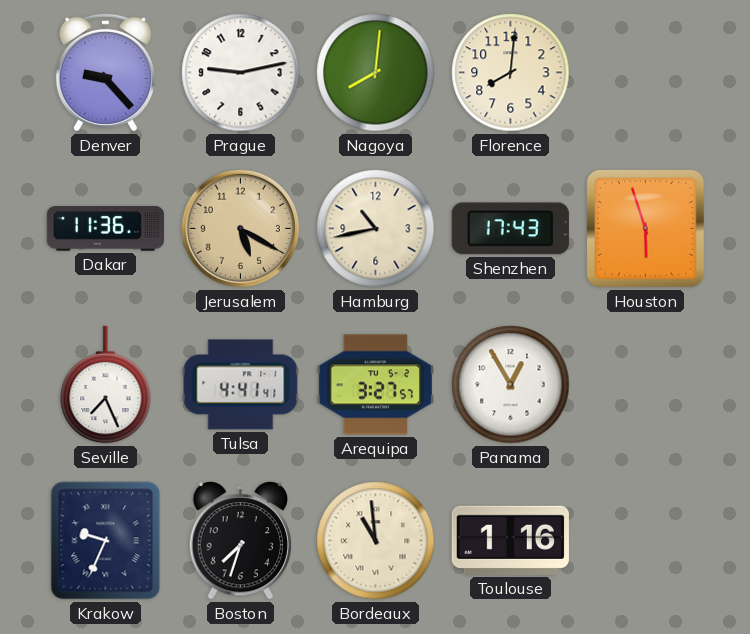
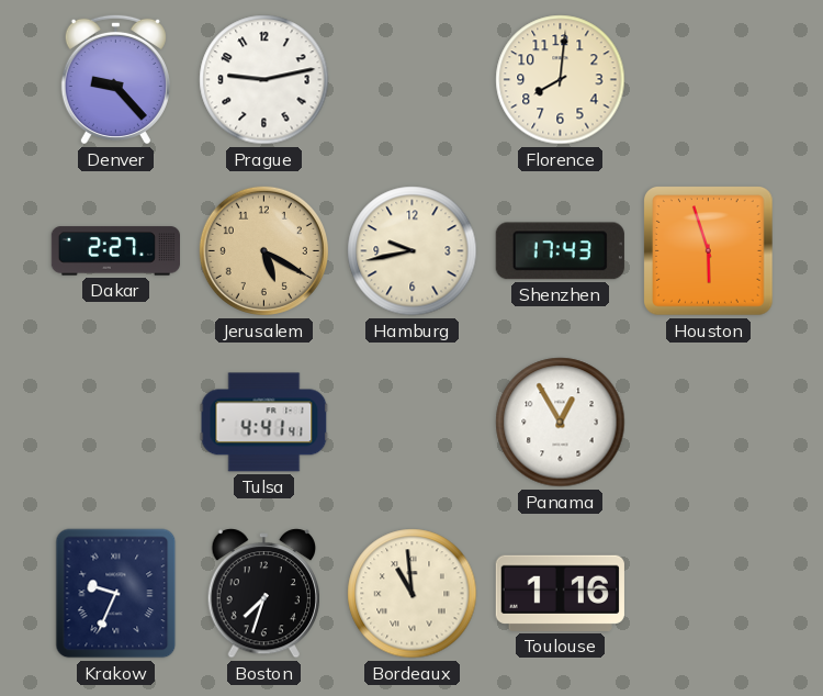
Nagoya: 8:01 -> none (376, 73)
Dakar: 11:36 -> 2:27 (115, 251)
Hamburg: 10:43 -> 9:43 (413, 251)
Seville: 7:26 -> none (106, 385)
Arequipa: 3:27 -> none (375, 385)
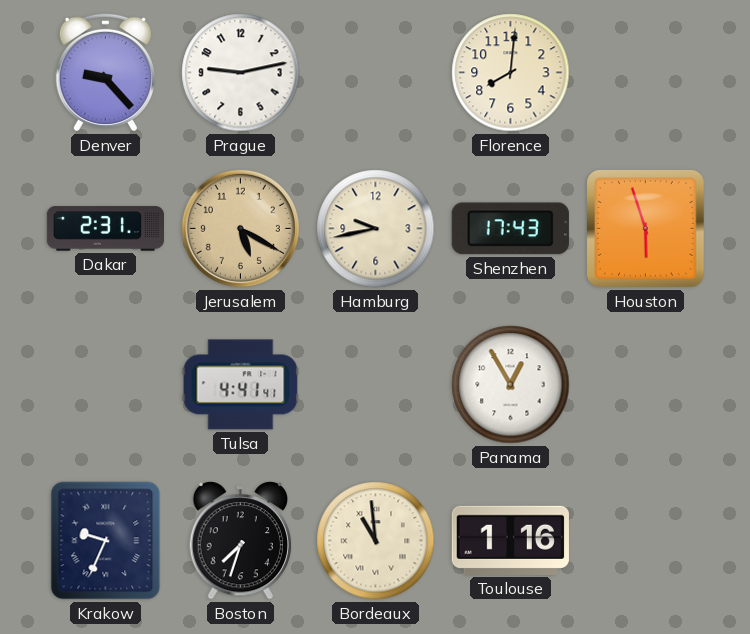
Dakar: 2:27 -> 2:31 (105, 229)
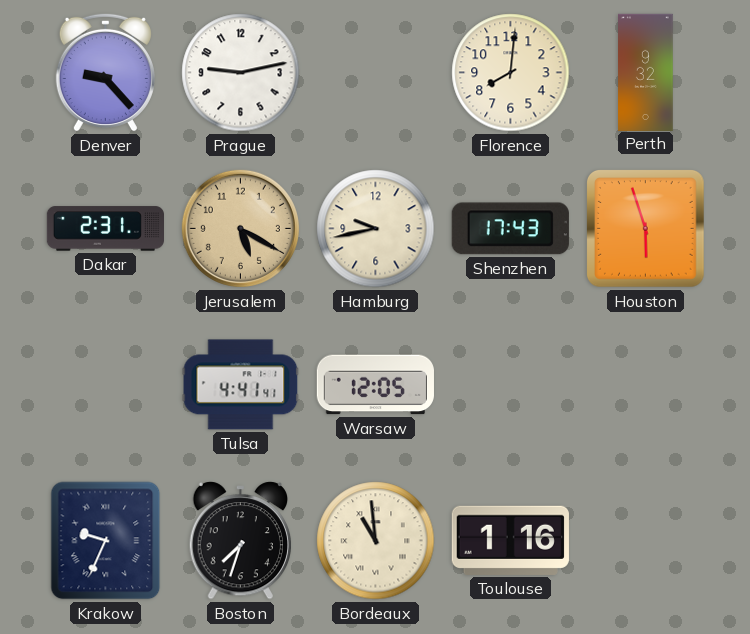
Perth: none -> 9:32 (646, 72)
Warsaw: none -> 12:05 (375, 385)
Panama: 12:55 -> none (511, 385)
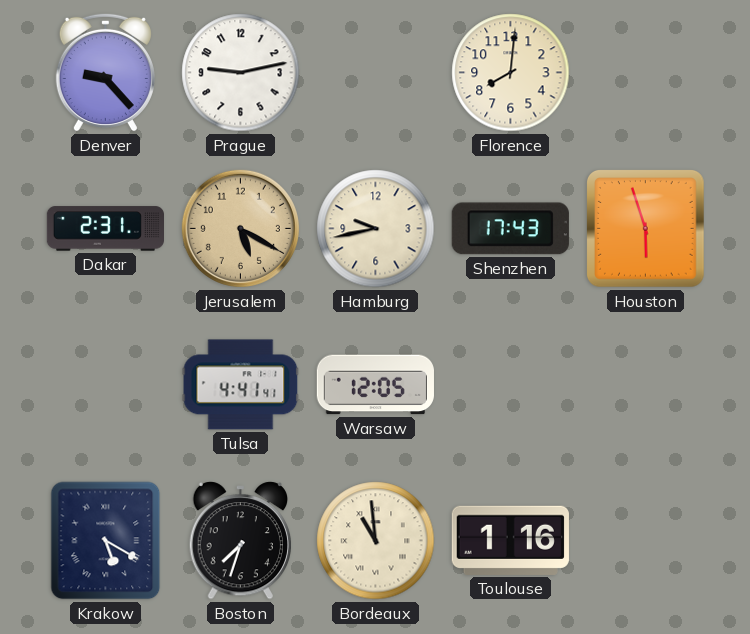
Perth: 9:32 -> none (646, 72)
Krakow: 9:34 -> 5:20 (106, 541)
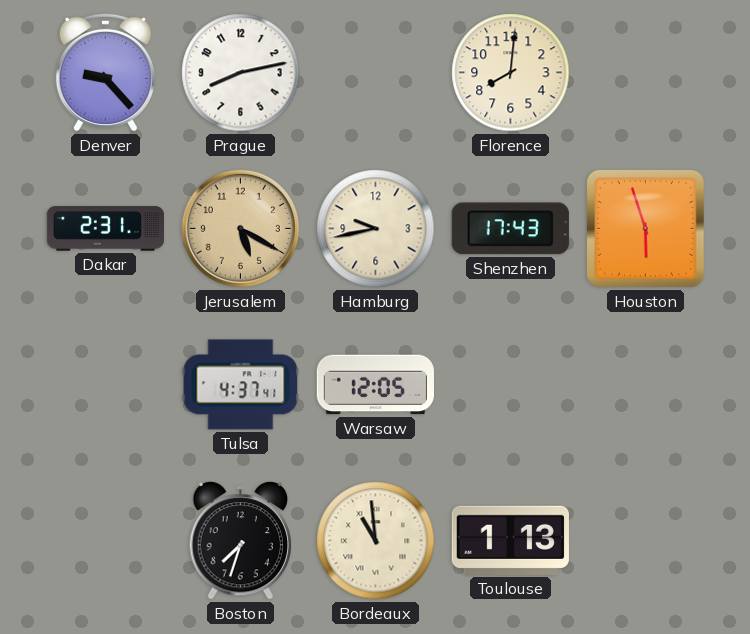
Prague: 9:13 -> 8:13 (241, 73)
Tulsa: 4:41 -> 4:37 (241, 385)
Krakow: 5:20 -> none (106, 541)
Toulouse: 1:16 -> 1:13 (510, 540)
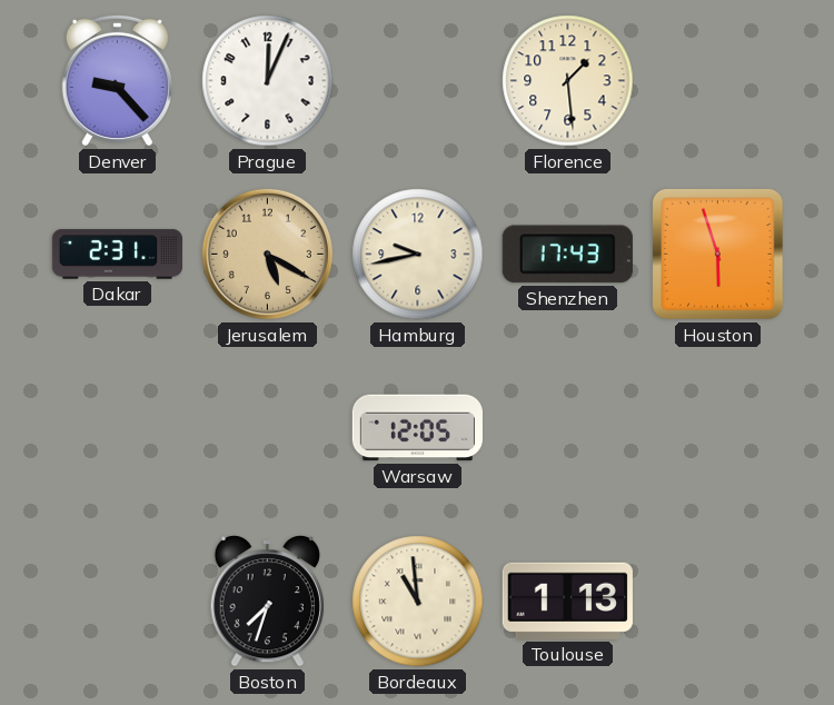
Prague: 8:13 -> 12:04 (268, 81)
Florence: 8:01 -> 1:29 (568, 81)
Tulsa: 4:37 -> none (241, 385)
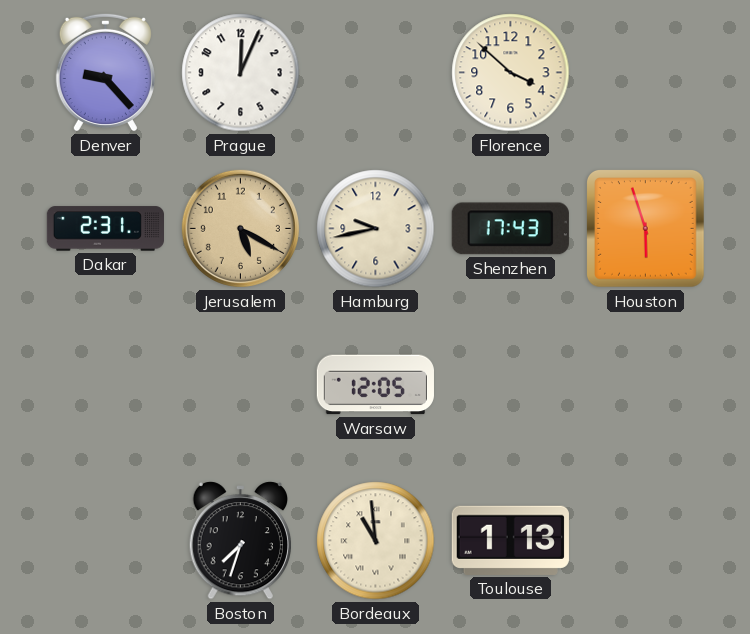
Florence: 1:29 -> 3:52 (511, 73)
